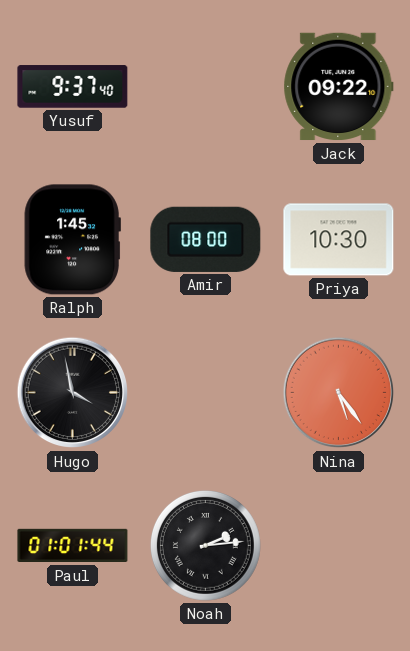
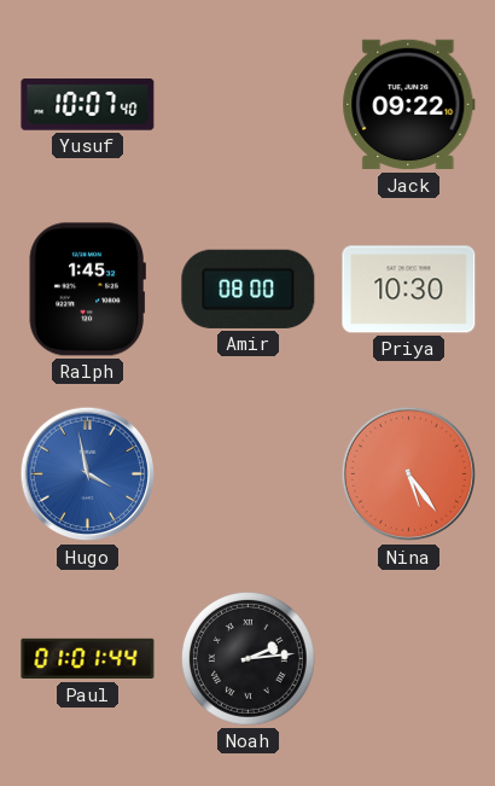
Yusuf: 9:37 -> 10:07 (88, 105)
Hugo dial: black -> blue (88, 474)
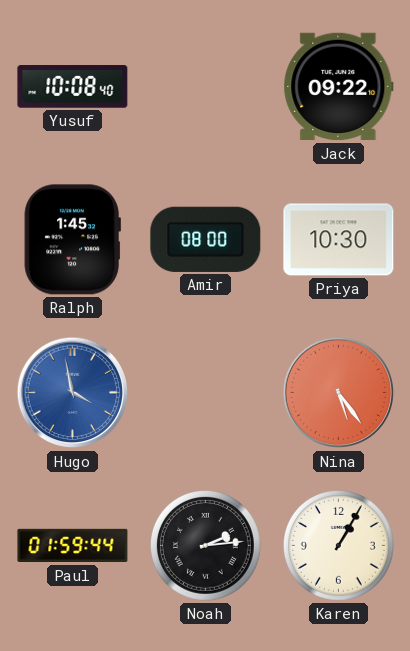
Yusuf: 10:07 -> 10:08 (73, 87)
Paul: 01:01 -> 01:59 (73, 546)
Karen: none -> 1:05 (338, 545)
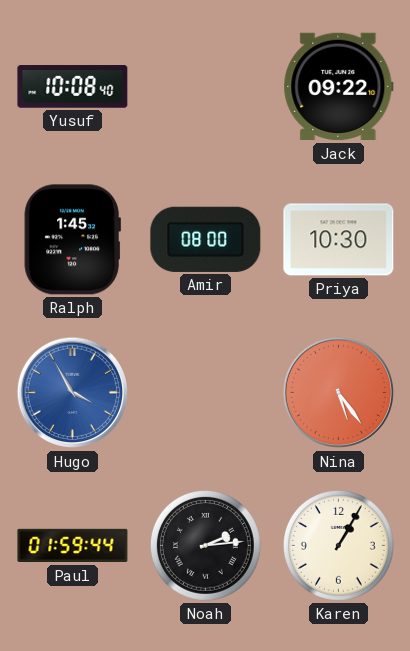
Hugo: 3:58 -> 3:55 (73, 393)
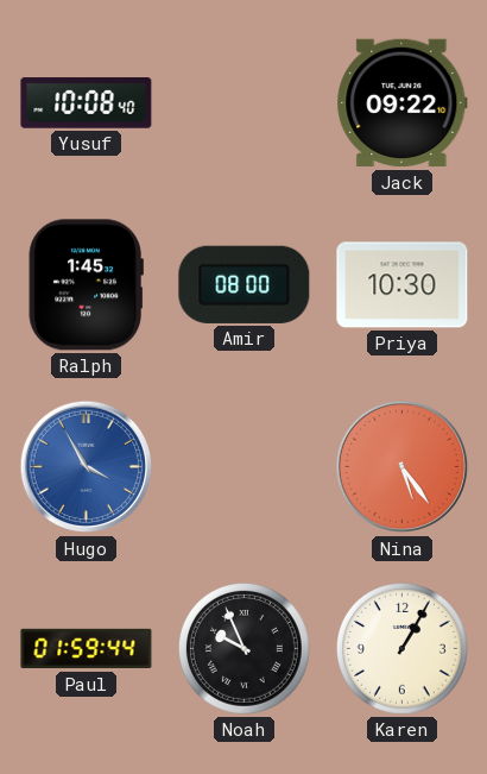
Noah: 2:14 -> 9:56 (243, 648)
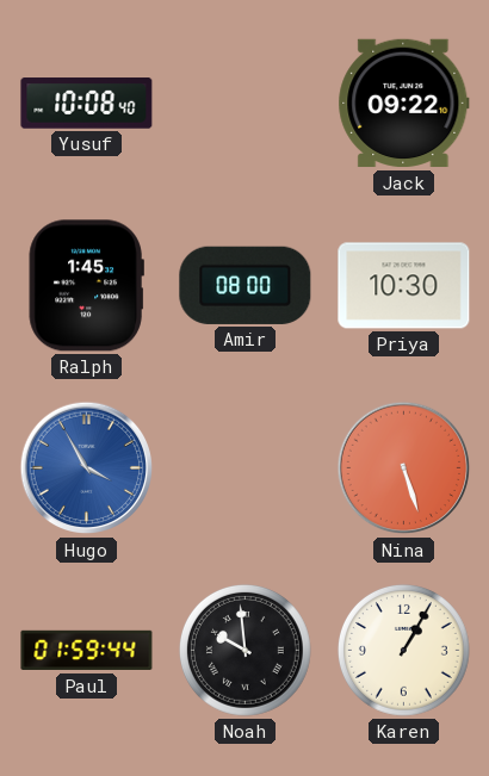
Nina: 5:24 -> 5:27 (404, 468)
Noah: 9:56 -> 9:59 (244, 650)
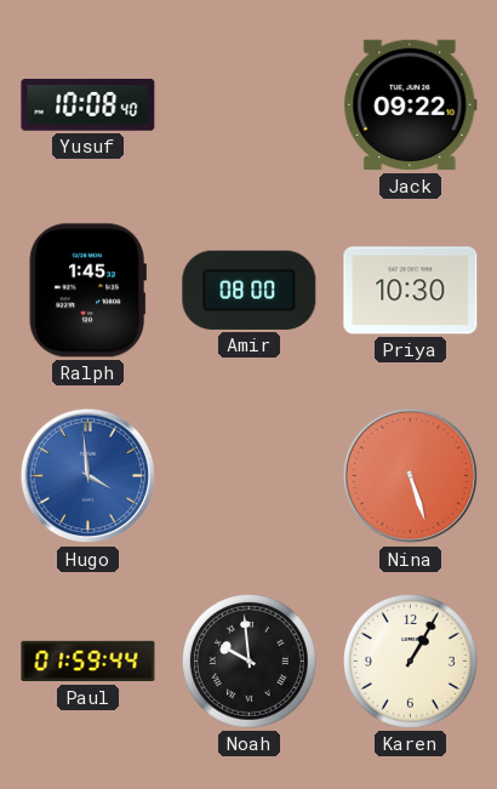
Hugo: 3:55 -> 3:59 (88, 476)
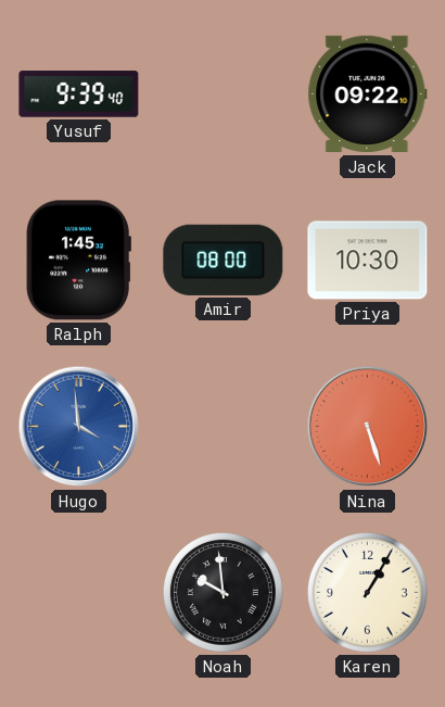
Yusuf: 10:08 -> 9:39 (79, 94)
Paul: 01:59 -> none (88, 662)
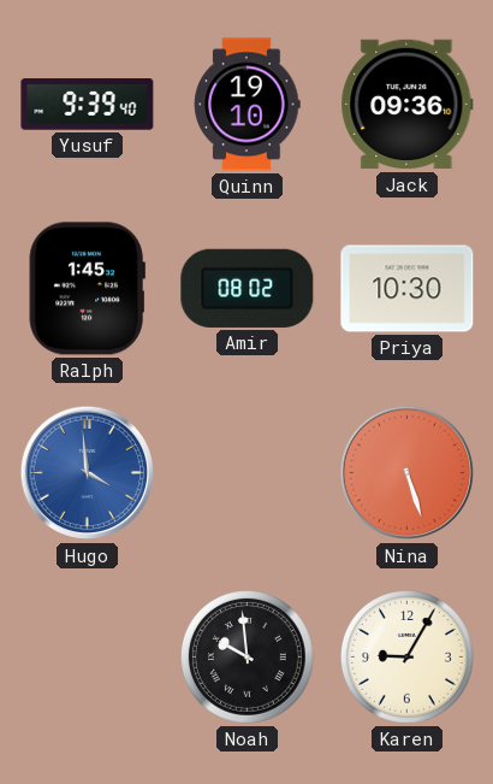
Quinn: none -> 19:10 (248, 105)
Jack: 09:22 -> 09:36 (408, 105)
Amir: 08:00 -> 08:02 (248, 288)
Karen: 1:05 -> 9:05 (406, 656)
